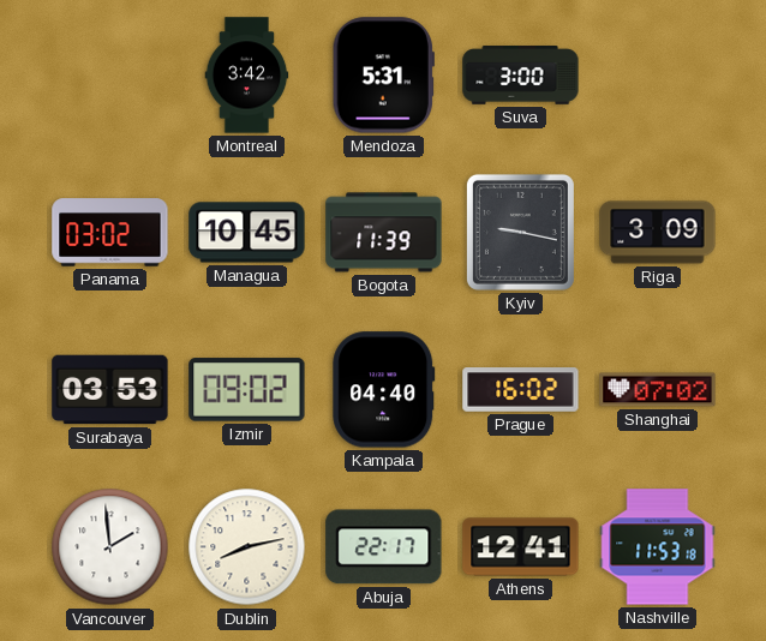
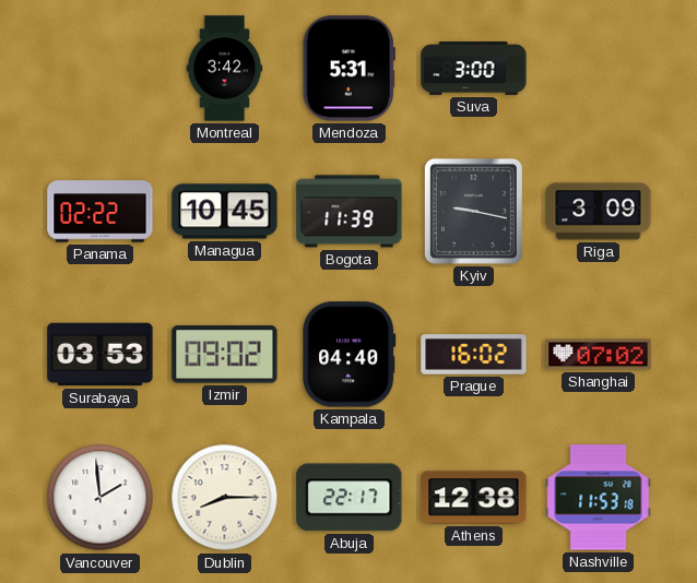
Panama: 03:02 -> 02:22 (101, 212)
Dublin: 8:13 -> 8:15 (225, 498)
Athens: 12:41 -> 12:38 (474, 498)
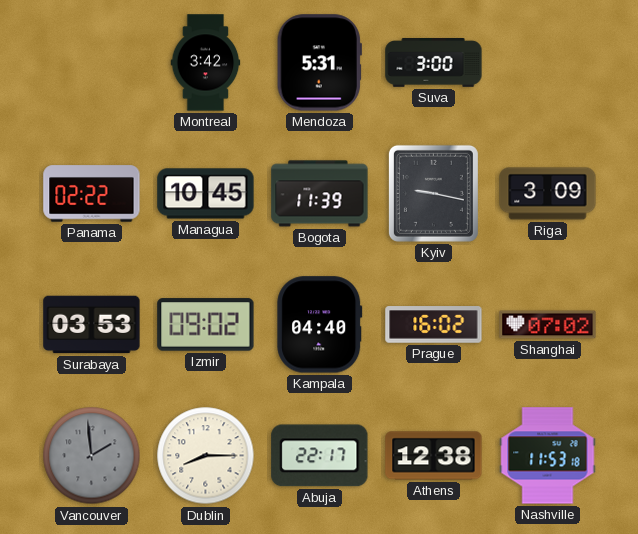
Vancouver dial: white -> grey (92, 456)
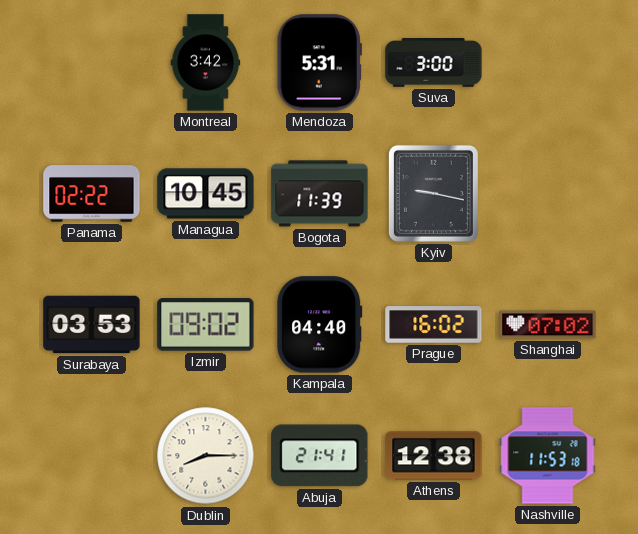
Riga: 3:09 -> none (548, 194)
Vancouver: 1:59 -> none (92, 456)
Abuja: 22:17 -> 21:41 (320, 456)
